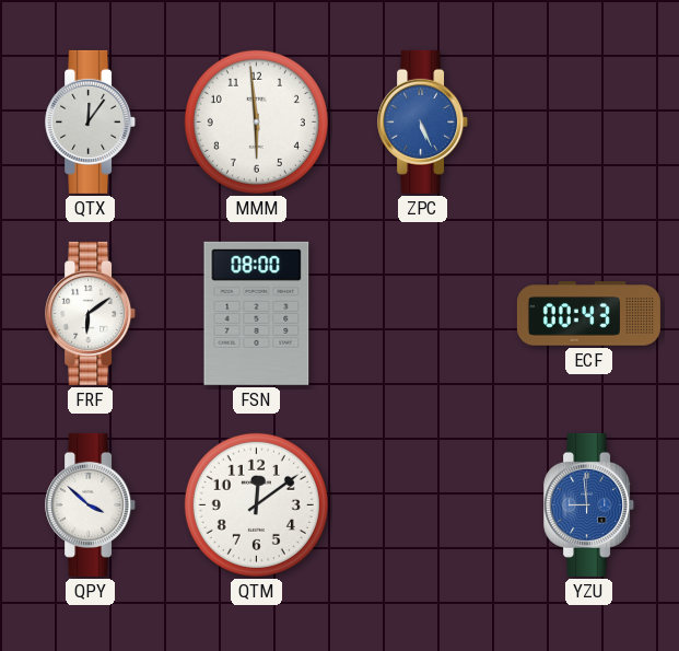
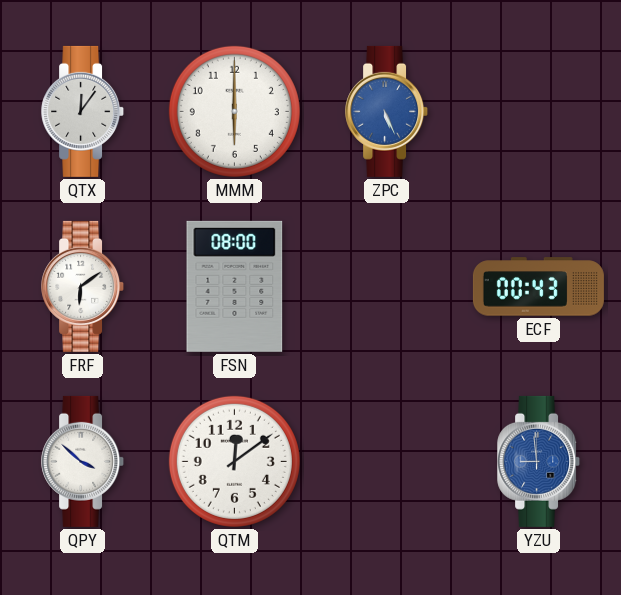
MMM: 5:59 -> 6:00 (234, 111)
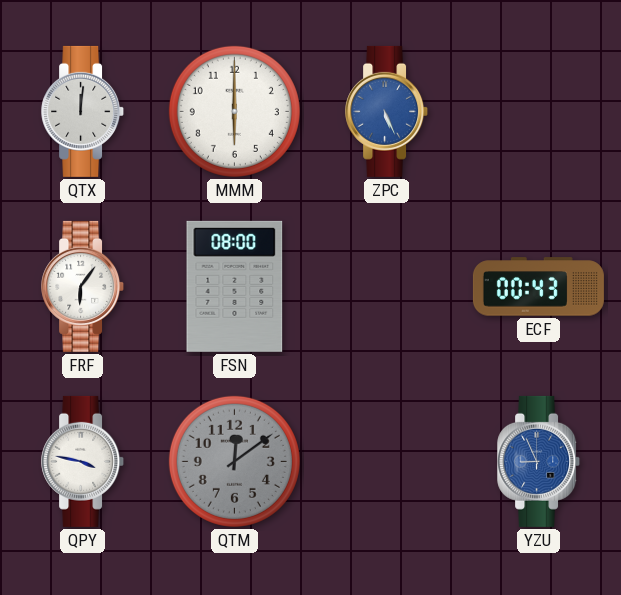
QTX: 12:06 -> 12:01 (83, 111)
FRF: 6:09 -> 6:06 (83, 286)
QPY: 3:52 -> 3:47 (83, 461)
QTM dial: white -> grey (234, 461)
YZU: 8:59 -> 8:56 (539, 461)
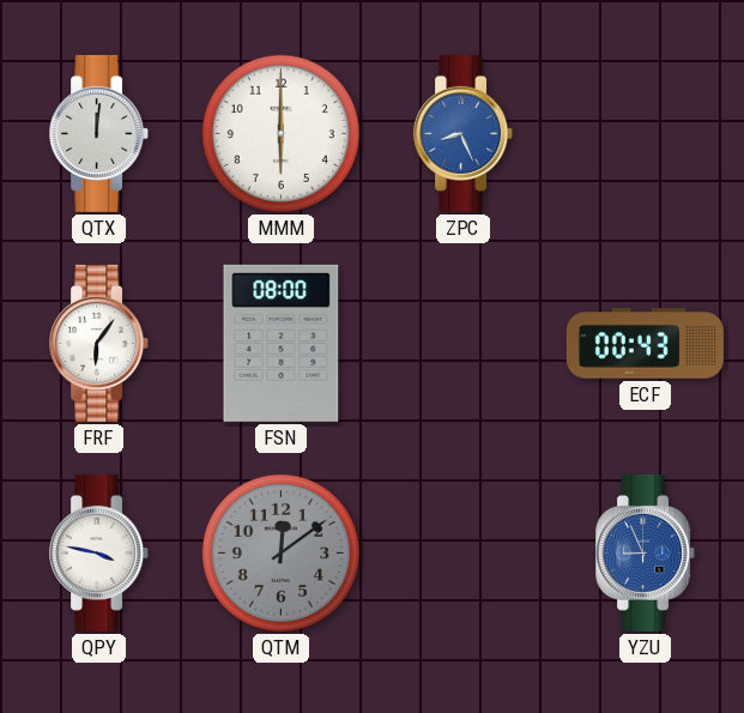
ZPC: 5:26 -> 8:26 (464, 133)
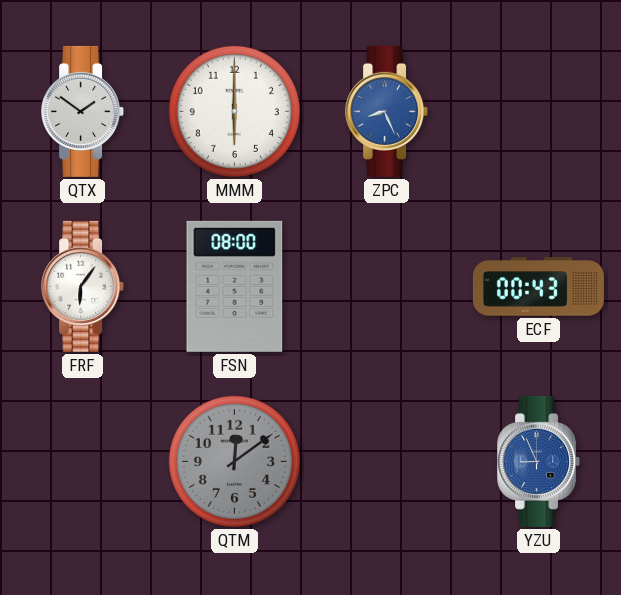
QTX: 12:01 -> 1:51 (83, 111)
QPY: 3:47 -> none (99, 552)
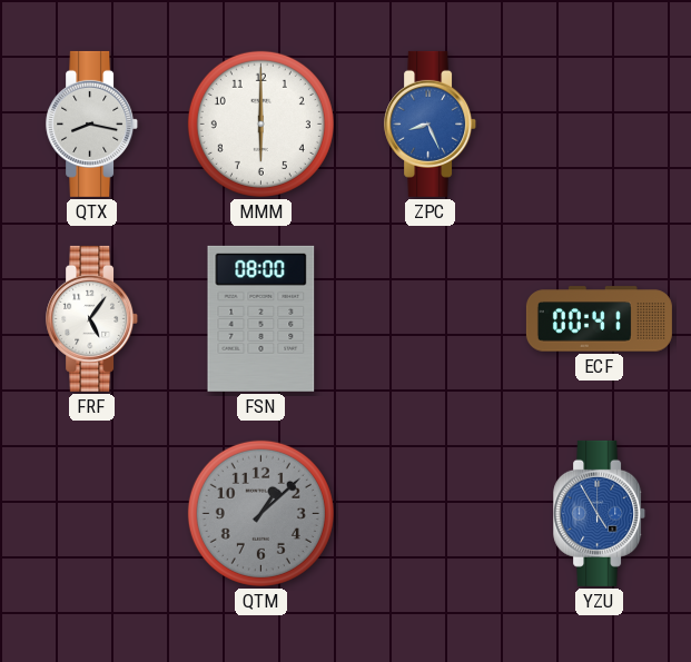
QTX: 1:51 -> 8:17 (92, 123)
FRF: 6:06 -> 5:06 (92, 318)
ECF: 00:43 -> 00:41 (599, 319)
QTM: 12:09 -> 1:08 (260, 513)
YZU: 8:56 -> 4:55 (600, 513)
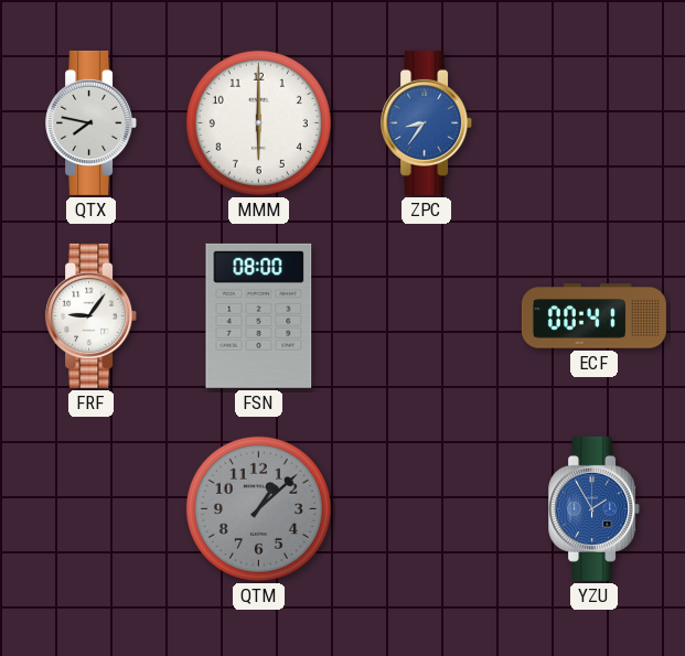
QTX: 8:17 -> 7:47 (92, 122)
ZPC: 8:26 -> 8:36 (427, 122)
FRF: 5:06 -> 9:06 (92, 315)
YZU: 4:55 -> 1:55 (595, 508)
